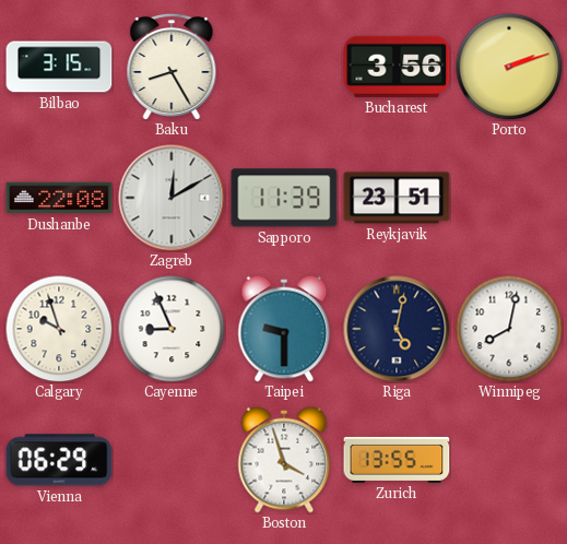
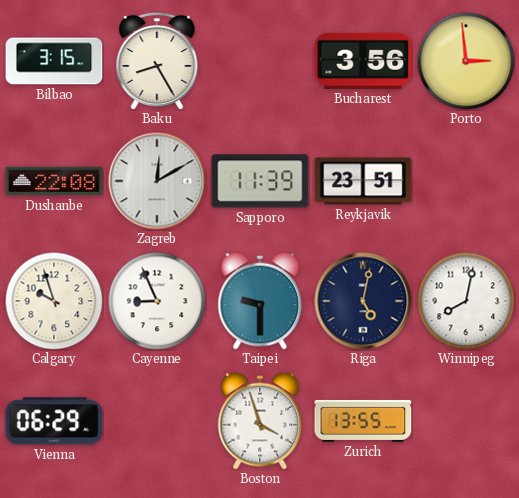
Porto: 2:12 -> 2:59 (466, 61)
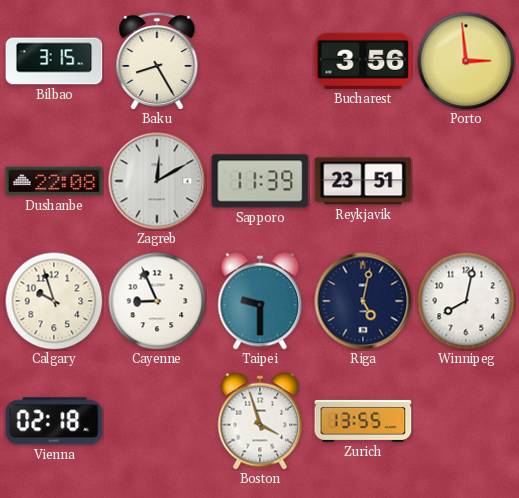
Vienna: 06:29 -> 02:18 (54, 421)
